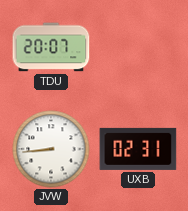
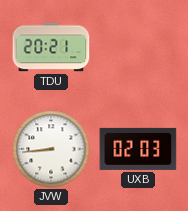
TDU: 20:07 -> 20:21 (51, 47)
UXB: 02:31 -> 02:03 (138, 149)
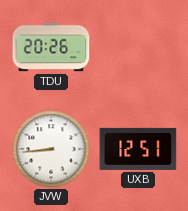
TDU: 20:21 -> 20:26 (51, 47)
UXB: 02:03 -> 12:51 (138, 149)
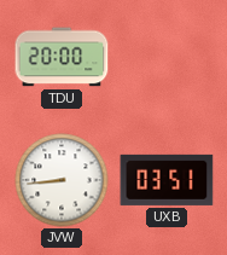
TDU: 20:26 -> 20:00 (62, 57)
UXB: 12:51 -> 03:51 (167, 180)
